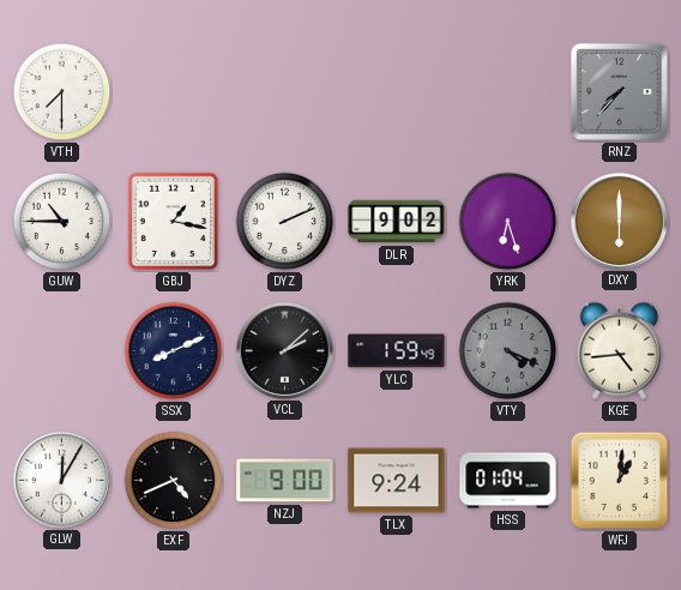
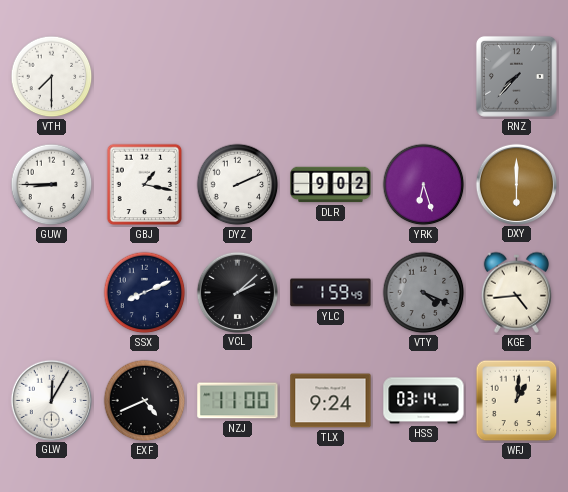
GUW: 10:45 -> 8:45 (52, 185)
NZJ: 9:00 -> 11:00 (238, 401)
HSS: 01:04 -> 03:14 (424, 401)
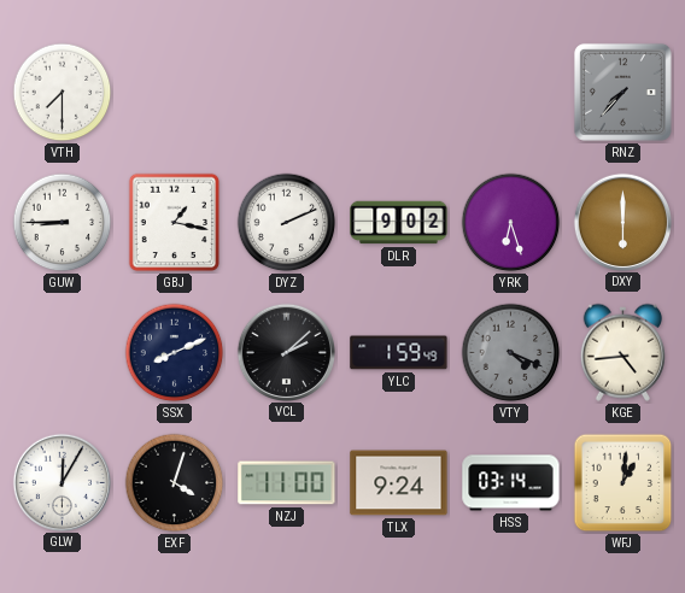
EXF: 4:41 -> 4:03 (175, 483)
